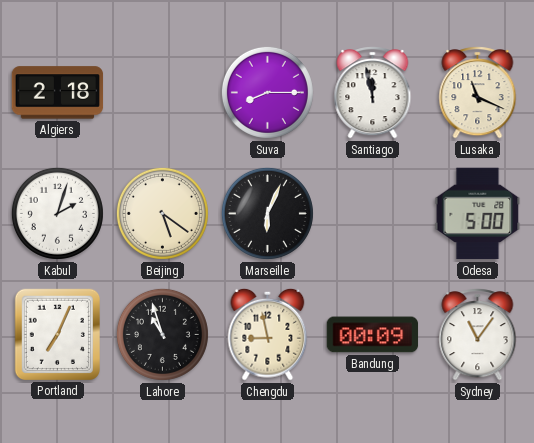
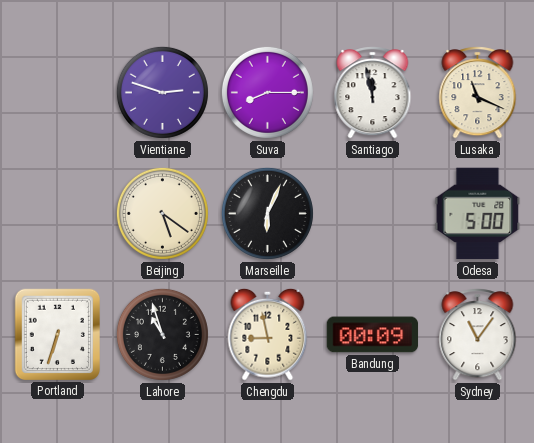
Algiers: 2:18 -> none (58, 93)
Vientiane: none -> 2:48 (162, 92)
Kabul: 2:03 -> none (57, 213)
Portland: 7:04 -> 6:33 (57, 334)
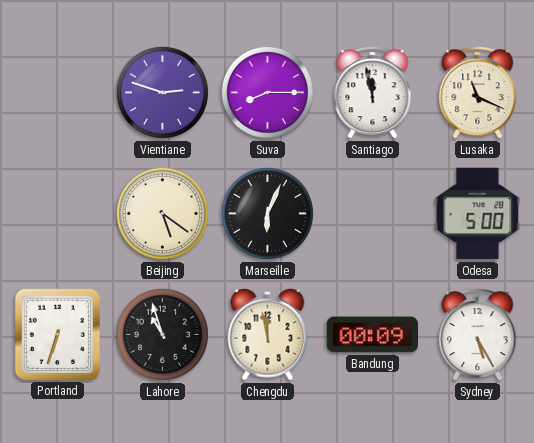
Chengdu: 8:58 -> 11:58 (268, 334)
Sydney: 11:06 -> 5:25 (478, 335)
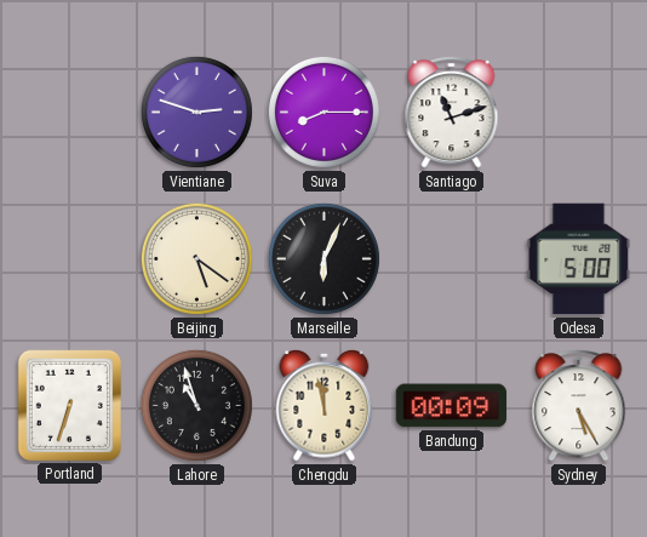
Santiago: 11:58 -> 11:12 (452, 113)
Lusaka: 11:19 -> none (478, 93)
